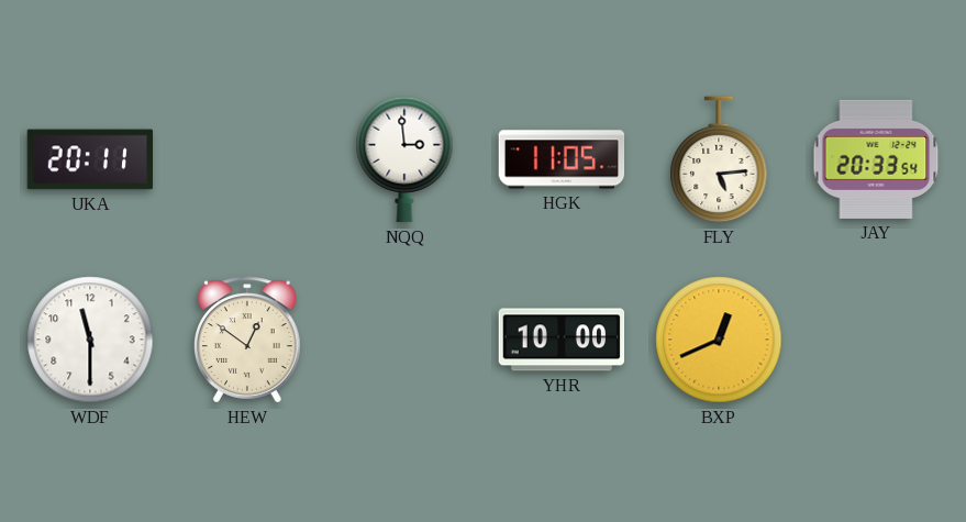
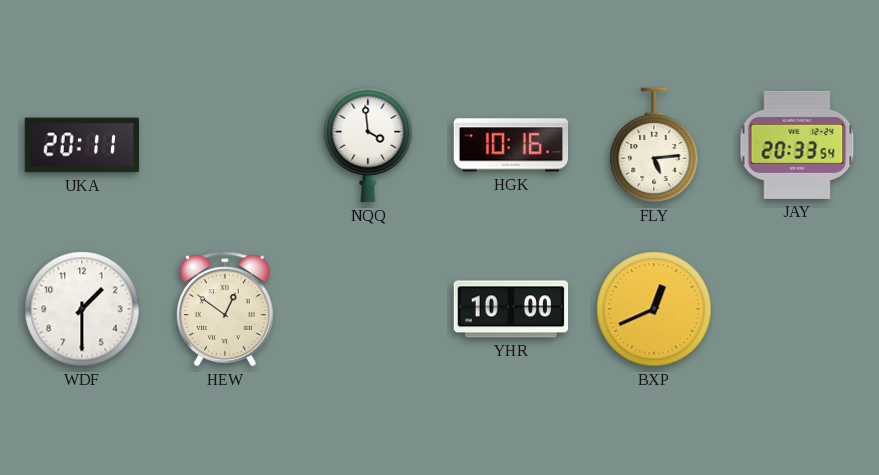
NQQ: 2:59 -> 3:59 (368, 145)
HGK: 11:05 -> 10:16 (511, 145)
WDF: 11:30 -> 1:30 (82, 309)
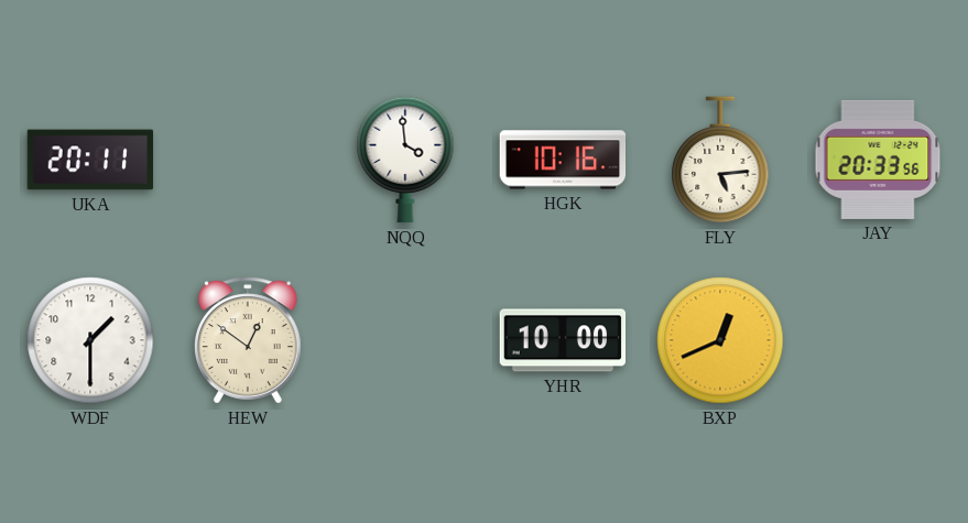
JAY: 20:33:54 -> 20:33:56 (878, 160)
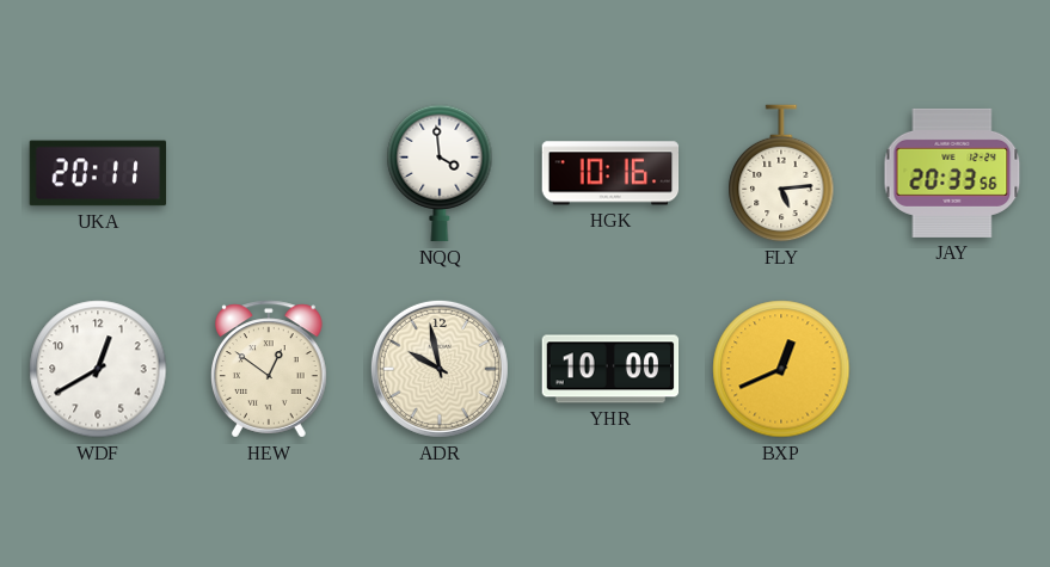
WDF: 1:30 -> 12:40 (98, 369)
ADR: none -> 9:58 (440, 369)
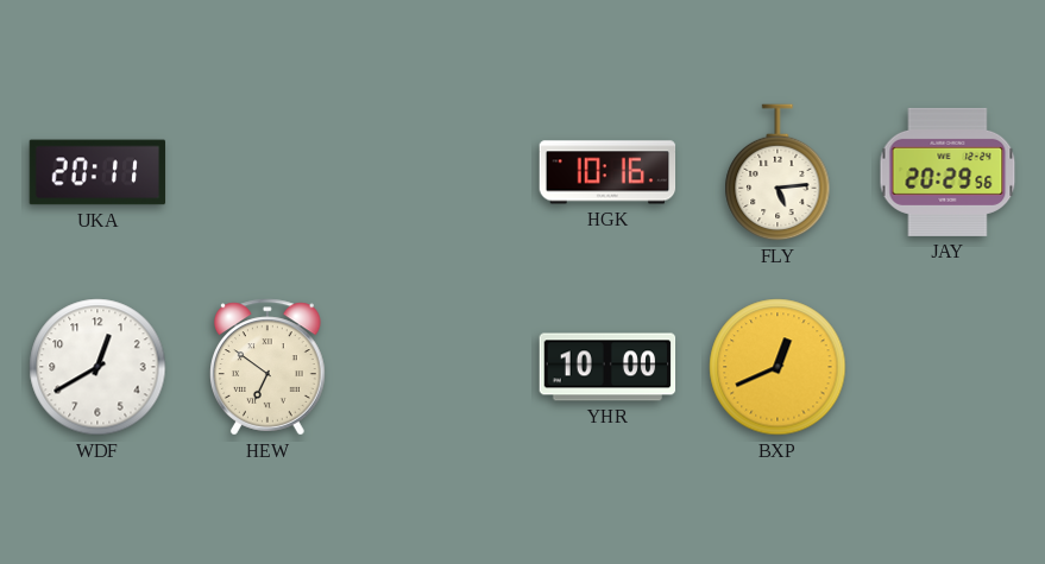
NQQ: 3:59 -> none (440, 173)
JAY: 20:33 -> 20:29 (948, 172)
HEW: 12:51 -> 6:51 (269, 367)
ADR: 9:58 -> none (440, 369)
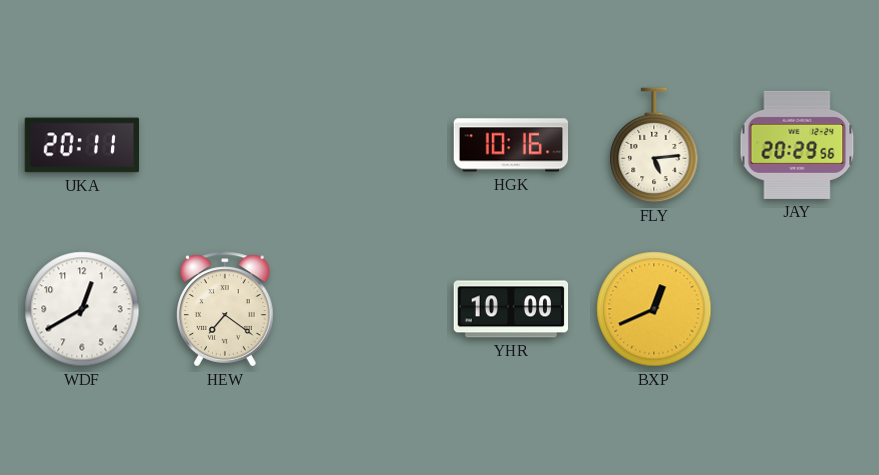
HEW: 6:51 -> 7:21 (226, 309)
